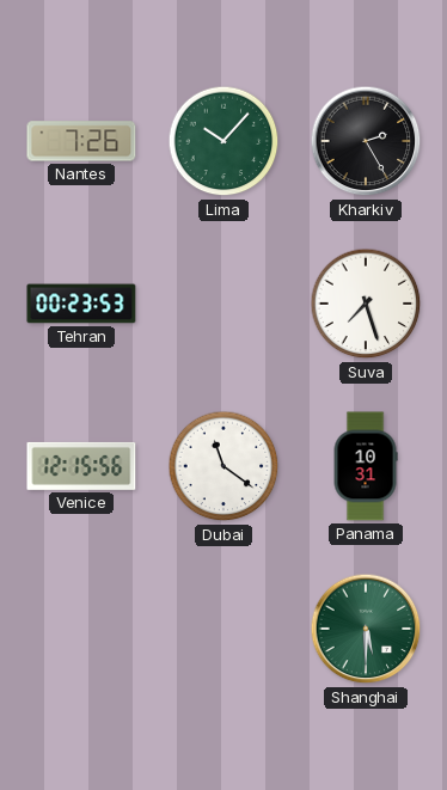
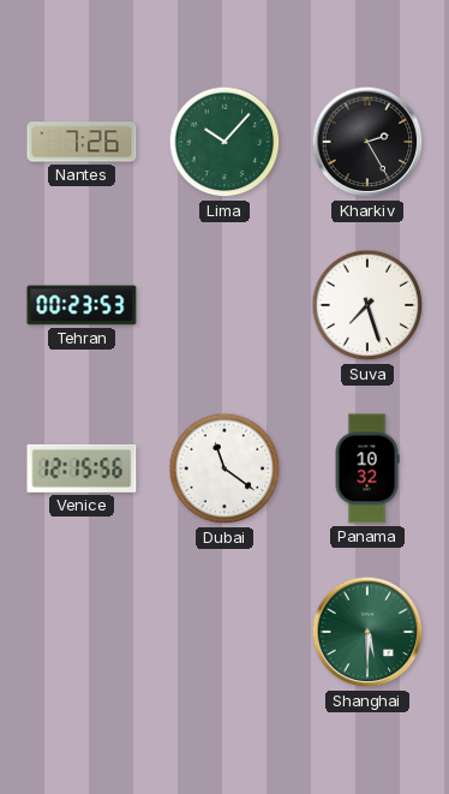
Panama: 10:31 -> 10:32 (367, 468)
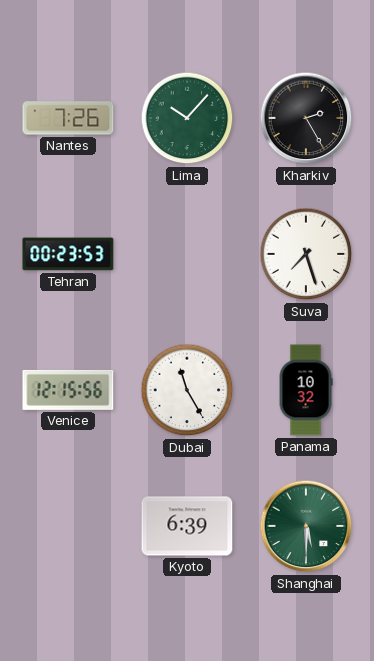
Dubai: 11:21 -> 11:25 (187, 390)
Kyoto: none -> 6:39 (187, 526)
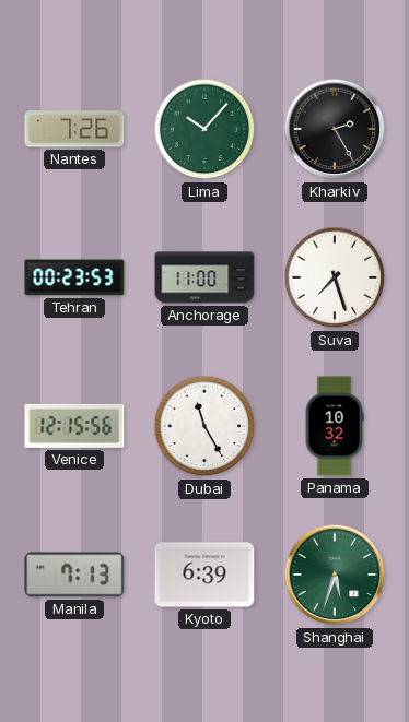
Anchorage: none -> 11:00 (204, 277)
Manila: none -> 7:13 (74, 575)
Shanghai: 5:30 -> 5:33 (335, 575)
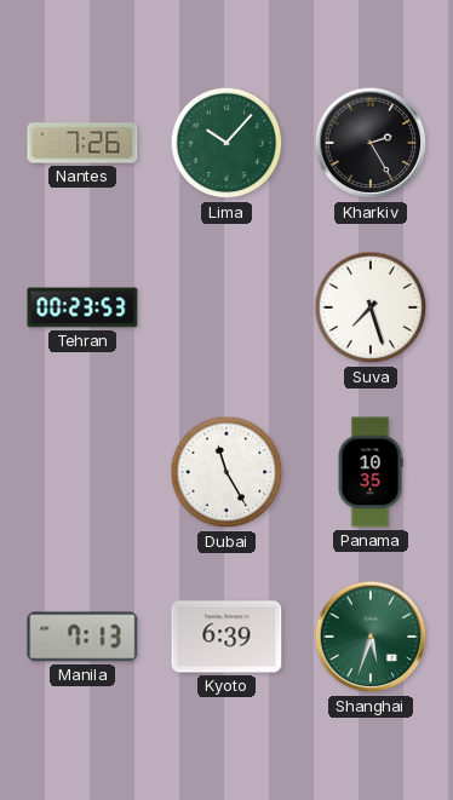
Anchorage: 11:00 -> none (204, 277)
Venice: 12:15 -> none (74, 426)
Panama: 10:32 -> 10:35 (371, 472)
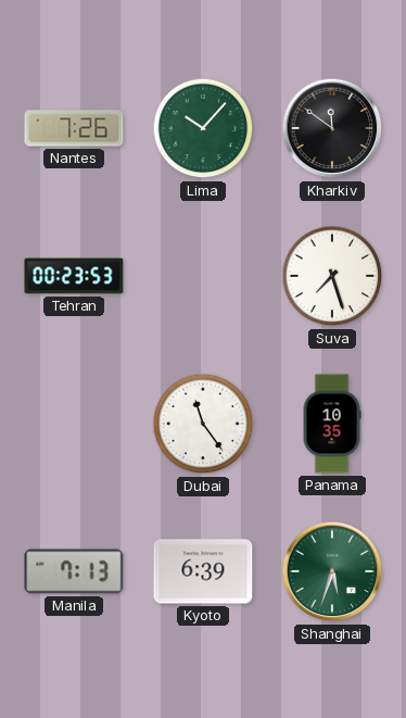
Kharkiv: 2:25 -> 11:51 (332, 128)
Dubai: 11:25 -> 11:24 (203, 424)
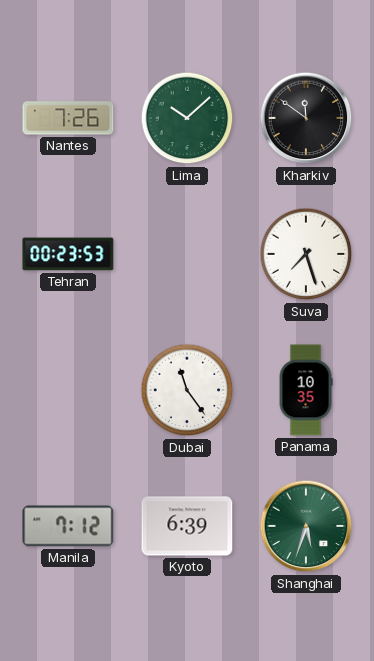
Lima: 10:07 -> 10:08 (187, 118)
Manila: 7:13 -> 7:12 (68, 526)
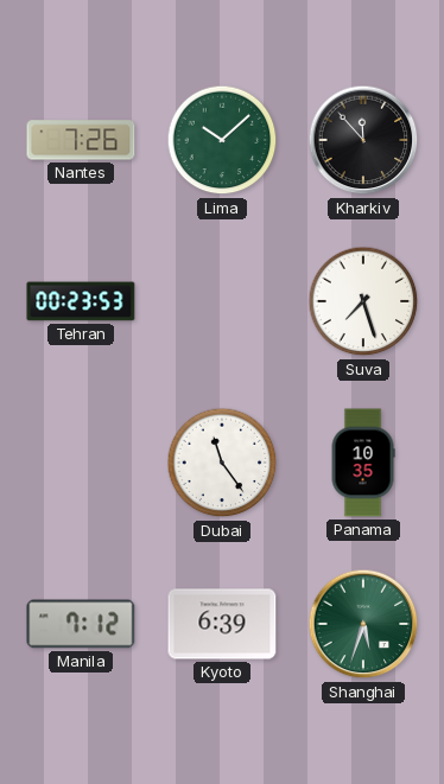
Kharkiv: 11:51 -> 11:53 (363, 140)
